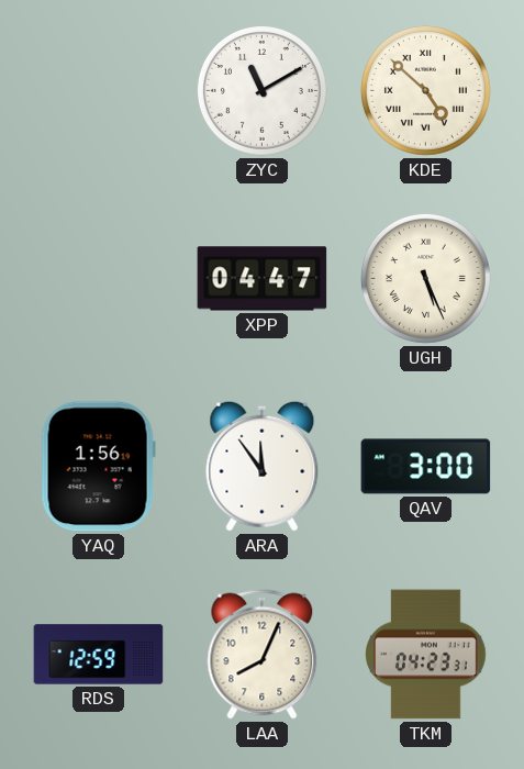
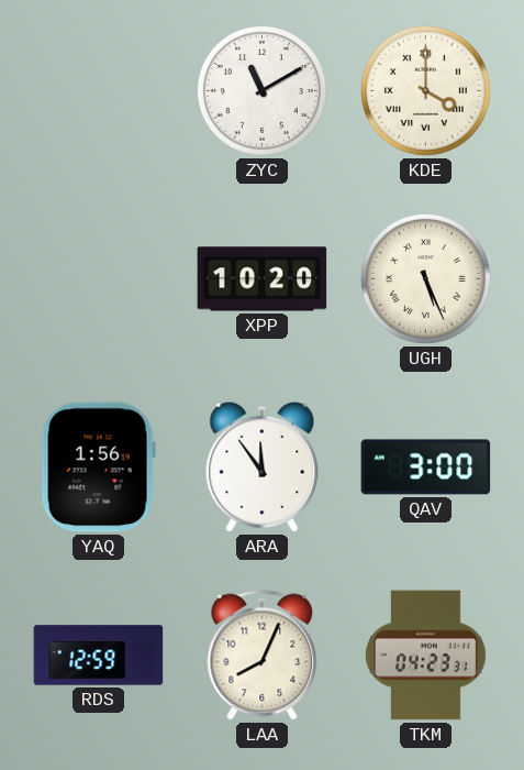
KDE: 4:52 -> 4:00 (425, 90)
XPP: 04:47 -> 10:20 (263, 279)
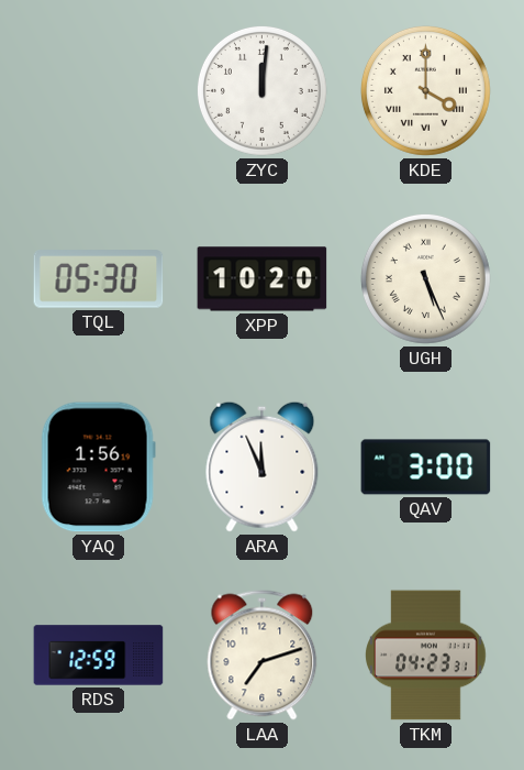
ZYC: 11:10 -> 12:01 (261, 90)
TQL: none -> 05:30 (99, 279)
ARA: 11:54 -> 11:56 (263, 466)
LAA: 8:04 -> 7:12 (263, 656)
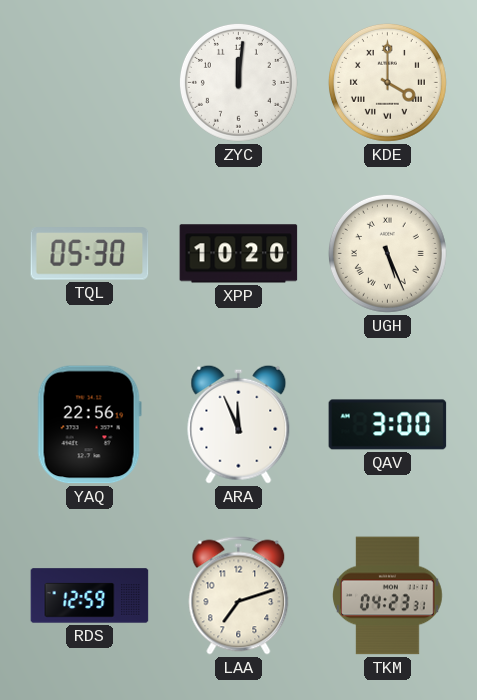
YAQ: 1:56 -> 22:56 (89, 425)
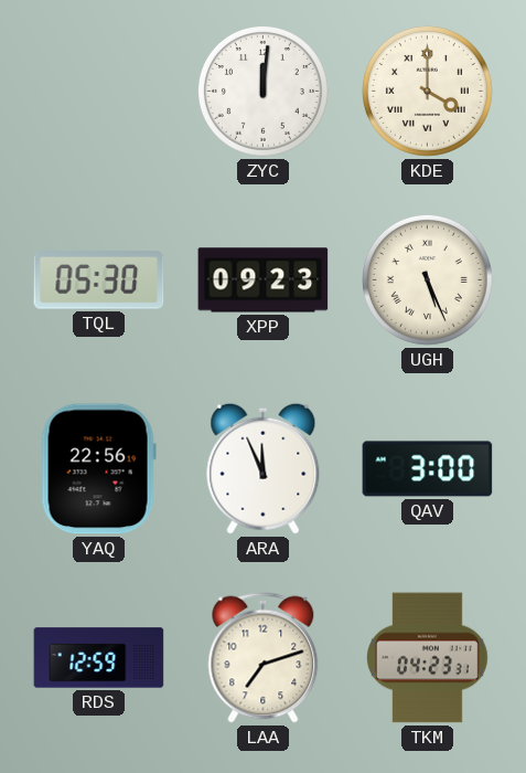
XPP: 10:20 -> 09:23 (264, 280)
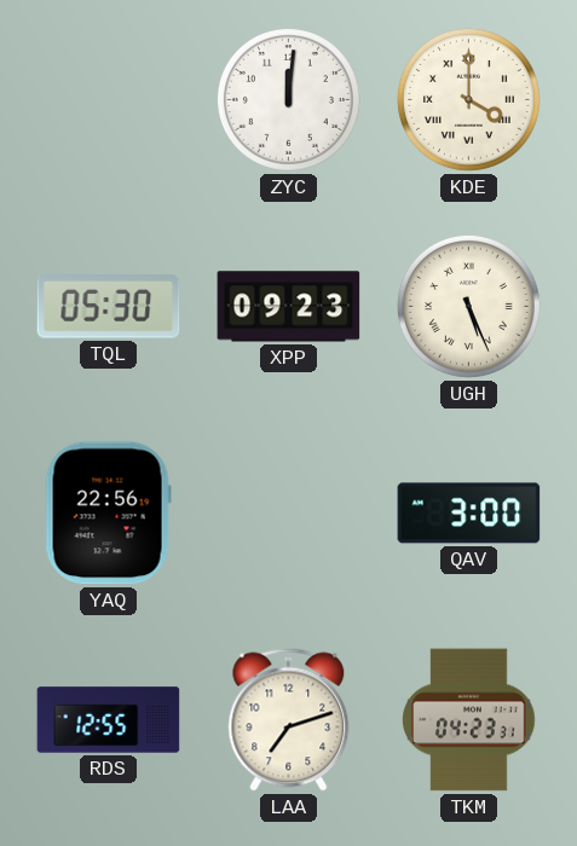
ARA: 11:56 -> none (264, 468)
RDS: 12:59 -> 12:55 (109, 720)
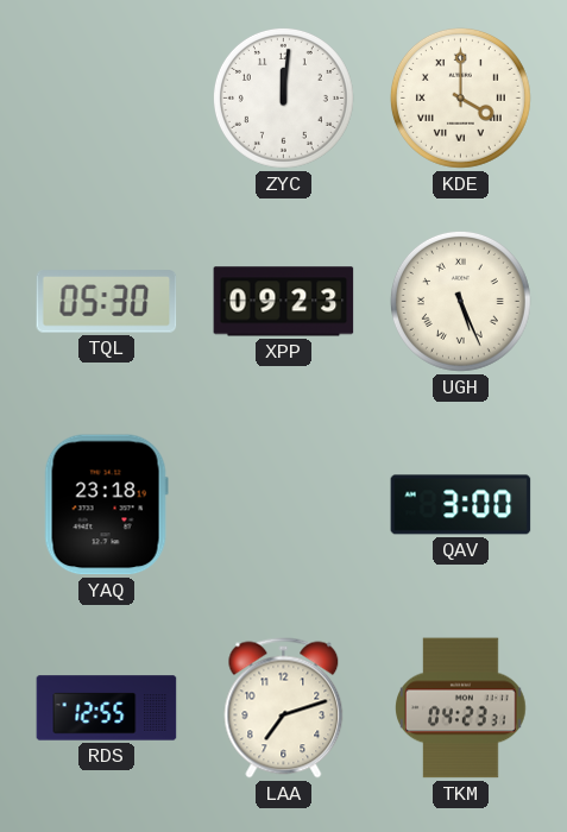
YAQ: 22:56 -> 23:18 (106, 505)
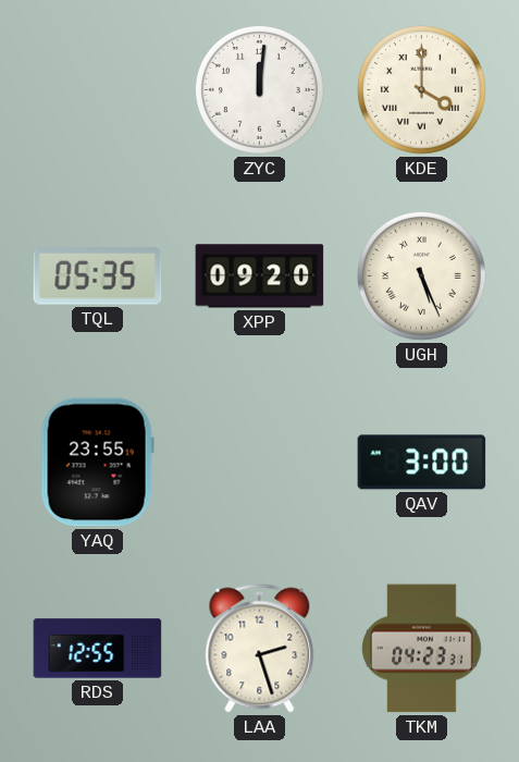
TQL: 05:30 -> 05:35 (98, 276)
XPP: 09:23 -> 09:20 (260, 276)
YAQ: 23:18 -> 23:55 (97, 463)
LAA: 7:12 -> 2:27 (260, 649)
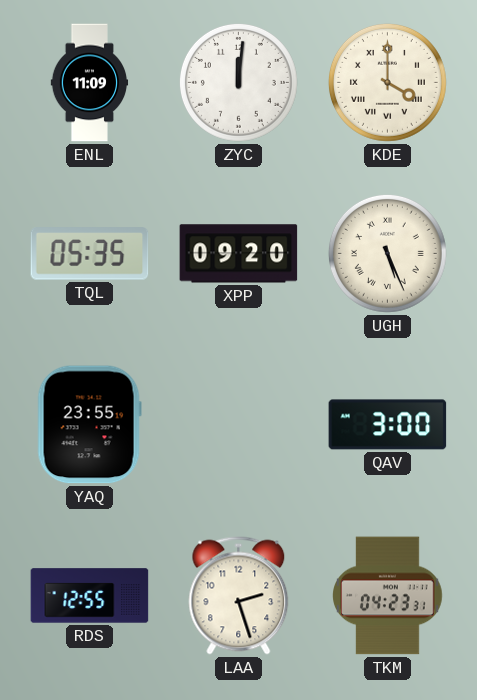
ENL: none -> 11:09 (90, 83)
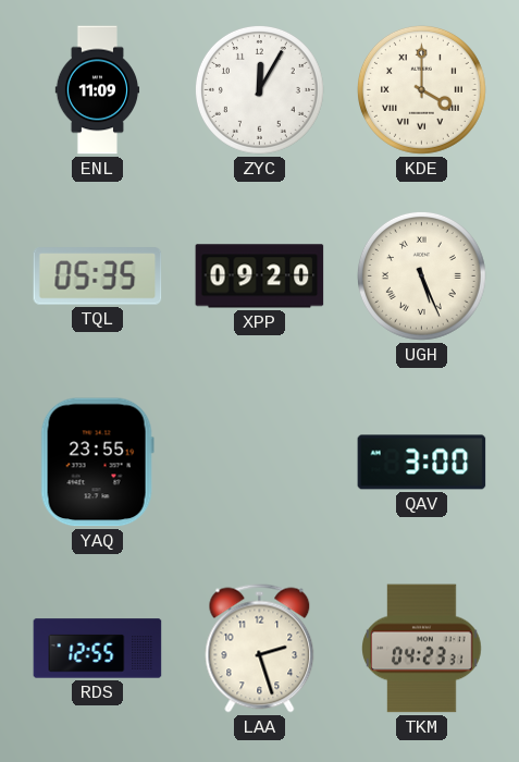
ZYC: 12:01 -> 12:05 (259, 89)
